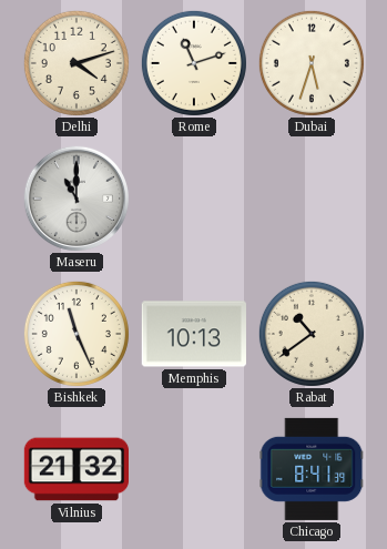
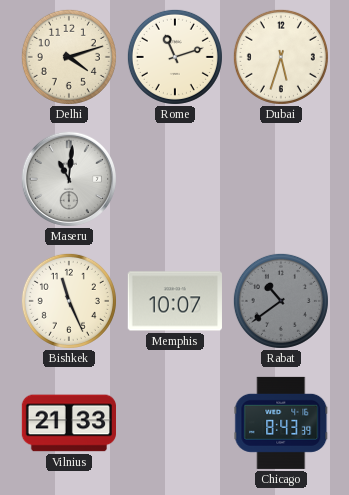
Maseru: 11:00 -> 11:01 (69, 179)
Memphis: 10:13 -> 10:07 (175, 301)
Rabat dial: cream -> grey (281, 301)
Vilnius: 21:32 -> 21:33 (68, 423)
Chicago: 8:41 -> 8:43 (281, 423)
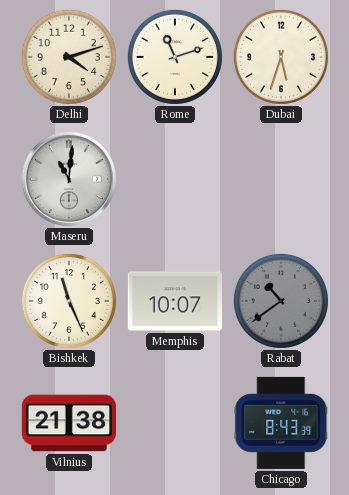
Vilnius: 21:33 -> 21:38 (68, 423)
